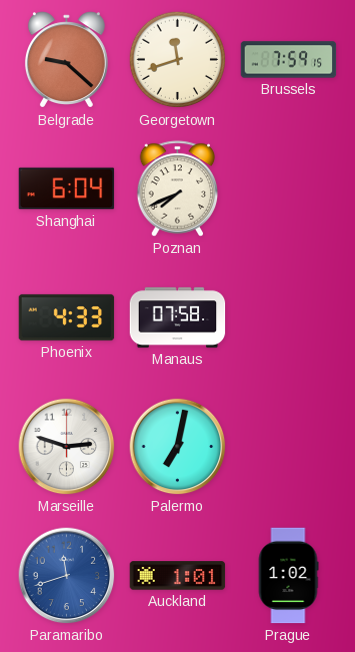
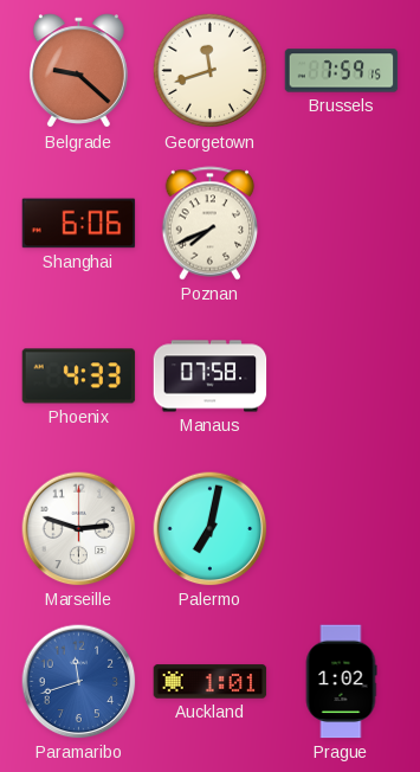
Shanghai: 6:04 -> 6:06 (79, 224)
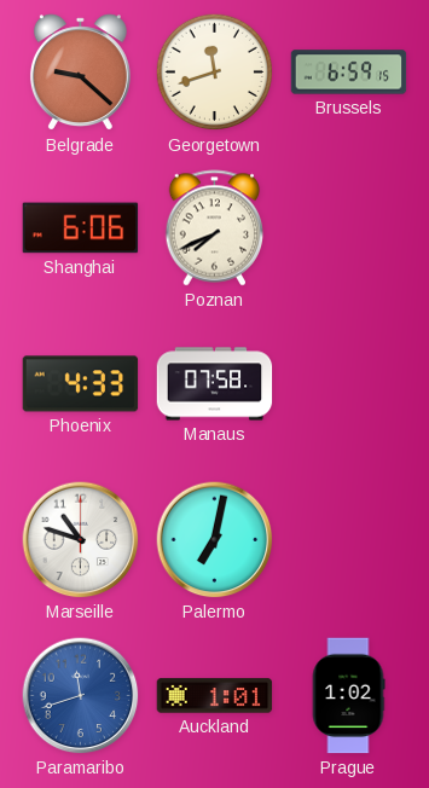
Brussels: 7:59 -> 6:59 (349, 73)
Marseille: 2:48 -> 10:48 (81, 540)
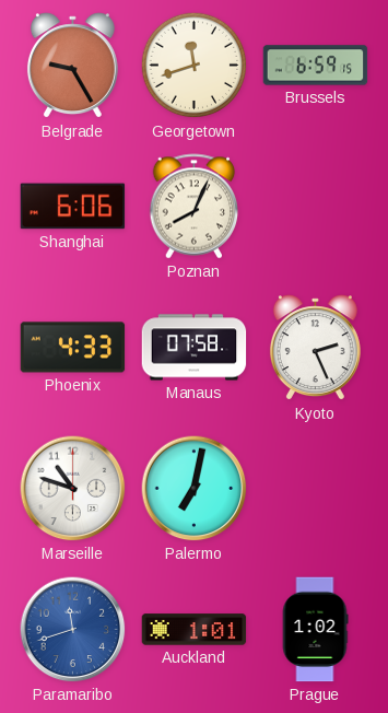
Belgrade: 9:22 -> 9:25 (72, 66)
Poznan: 7:41 -> 8:04 (195, 207)
Kyoto: none -> 2:26 (315, 348)
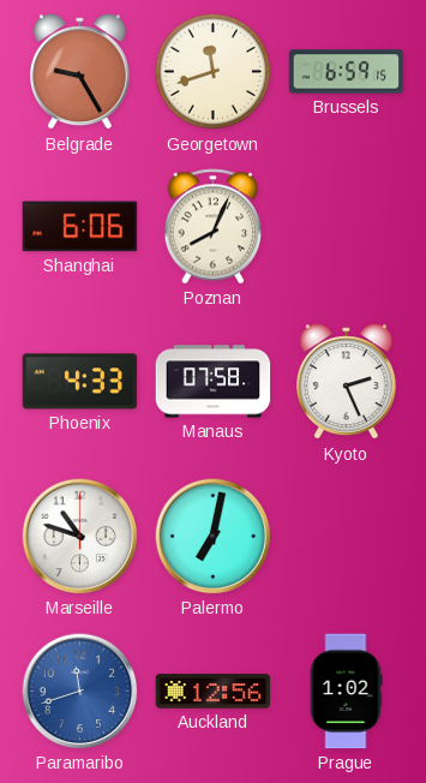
Auckland: 1:01 -> 12:56 (214, 692)
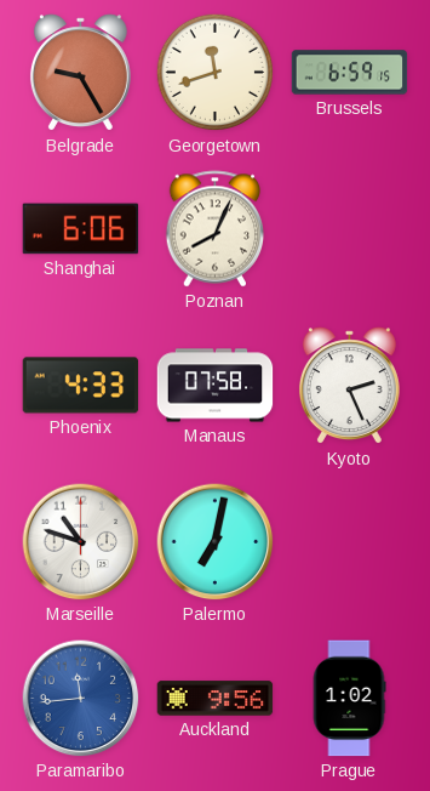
Paramaribo: 11:42 -> 11:44 (81, 699)
Auckland: 12:56 -> 9:56 (216, 699)
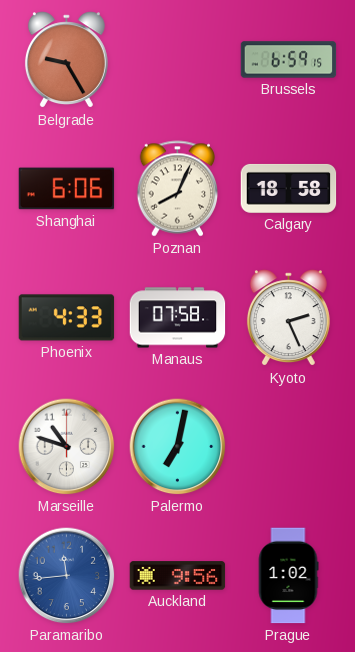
Georgetown: 11:42 -> none (216, 73)
Calgary: none -> 18:58 (289, 188)
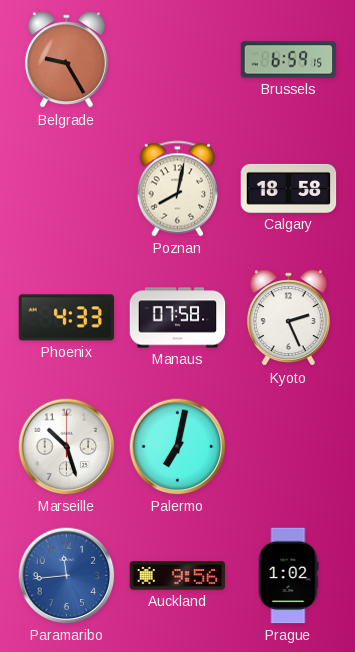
Shanghai: 6:06 -> none (67, 189)
Poznan: 8:04 -> 8:02 (178, 189)
Marseille: 10:48 -> 10:27 (67, 447)
